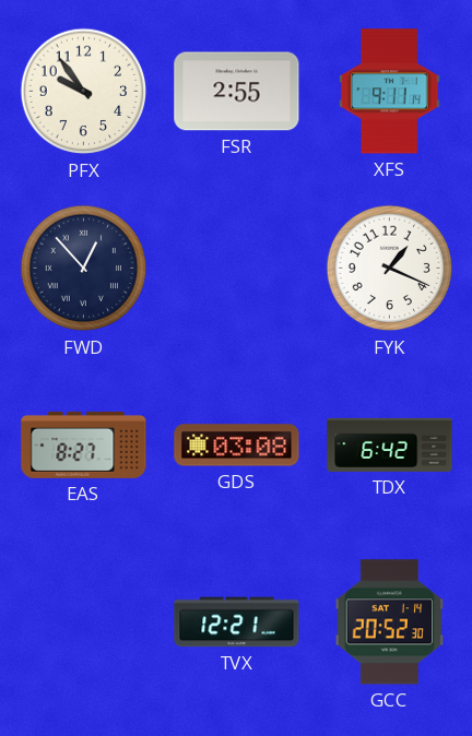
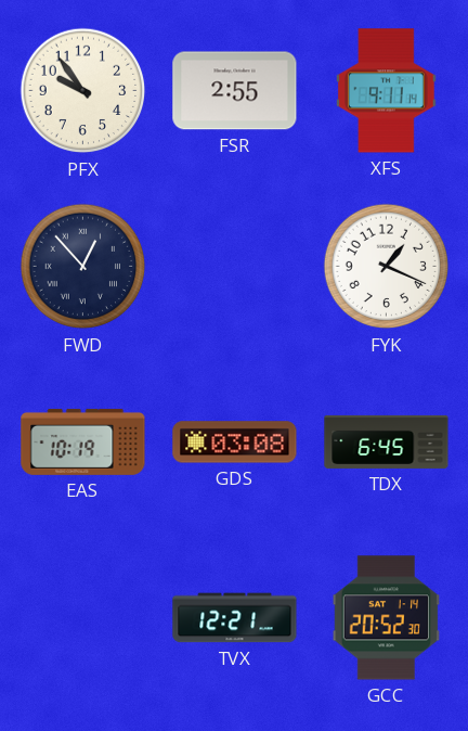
EAS: 8:27 -> 10:19 (83, 441)
TDX: 6:42 -> 6:45 (387, 441)
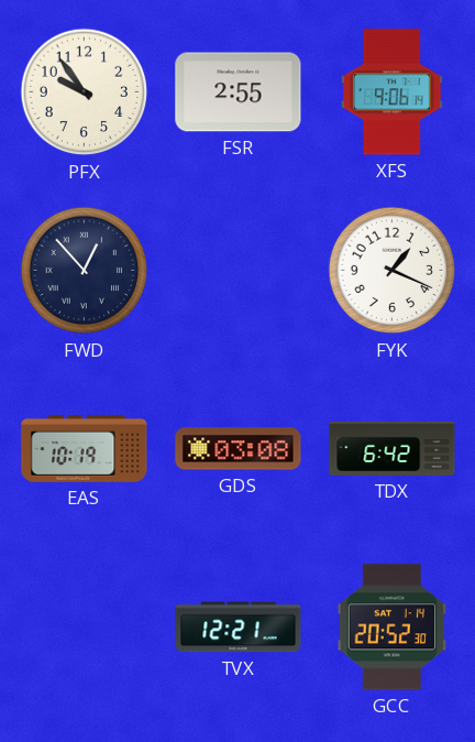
XFS: 9:11 -> 9:06 (393, 92)
TDX: 6:45 -> 6:42 (393, 448)
